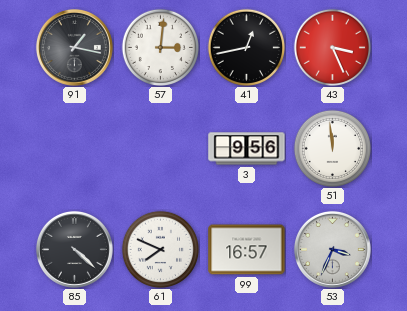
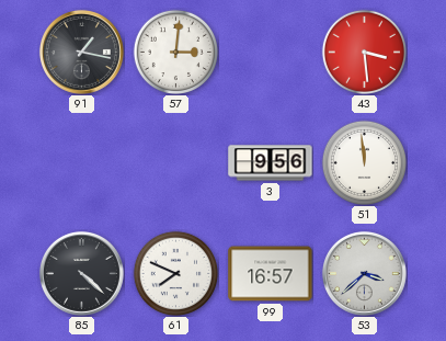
41: 12:43 -> none (246, 47)
43: 3:26 -> 3:29 (364, 52)
53: 3:34 -> 3:38 (364, 273)
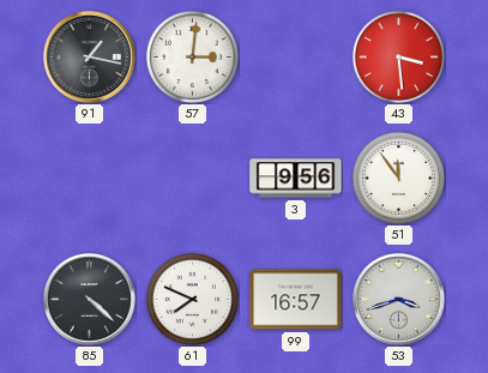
51: 11:59 -> 11:54 (398, 178)
53: 3:38 -> 3:42 (398, 299)
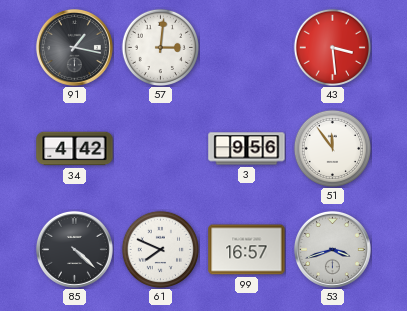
34: none -> 4:42 (75, 149)
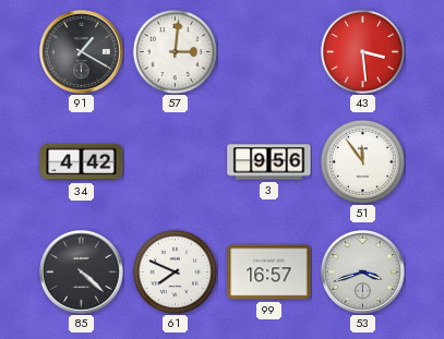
91: 1:17 -> 1:20 (81, 51)
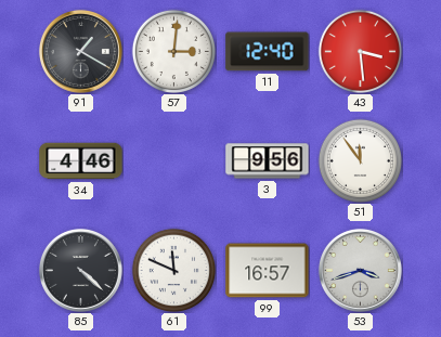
11: none -> 12:40 (268, 52)
34: 4:42 -> 4:46 (81, 161)
61: 7:49 -> 11:49 (173, 270)
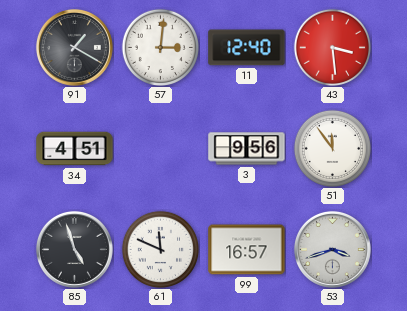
34: 4:46 -> 4:51 (75, 149)
85: 4:22 -> 4:57 (74, 249)
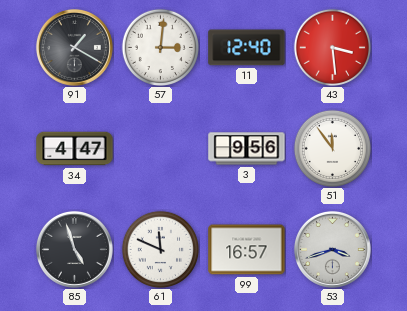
34: 4:51 -> 4:47 (75, 149)
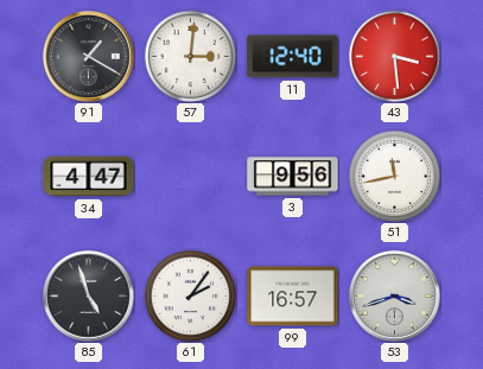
51: 11:54 -> 11:43 (394, 176)
61: 11:49 -> 2:06 (190, 295)
